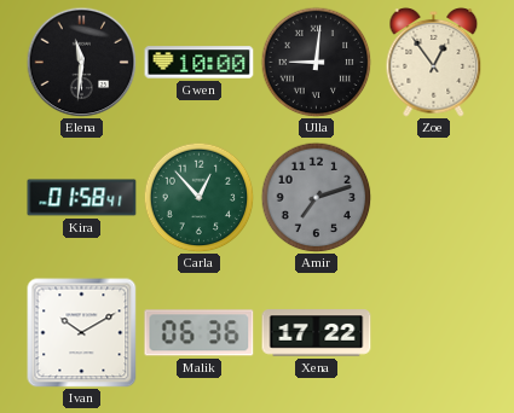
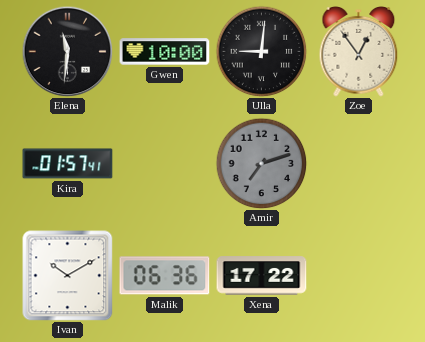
Kira: 01:58 -> 01:57 (68, 164)
Carla: 12:53 -> none (198, 197)
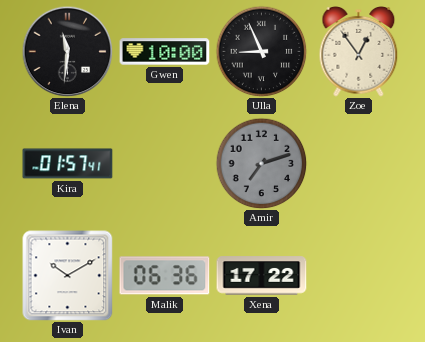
Ulla: 9:01 -> 8:56 (261, 51)
